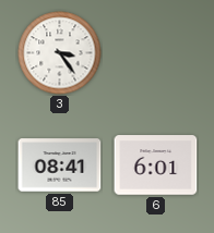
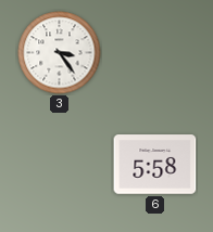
85: 08:41 -> none (60, 165)
6: 6:01 -> 5:58 (155, 165)
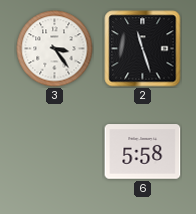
2: none -> 11:27 (143, 49)
